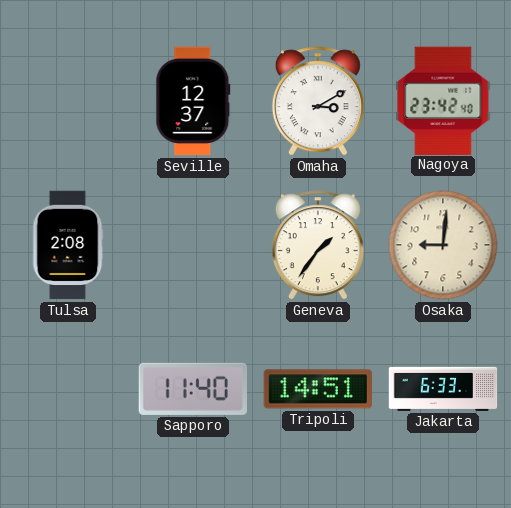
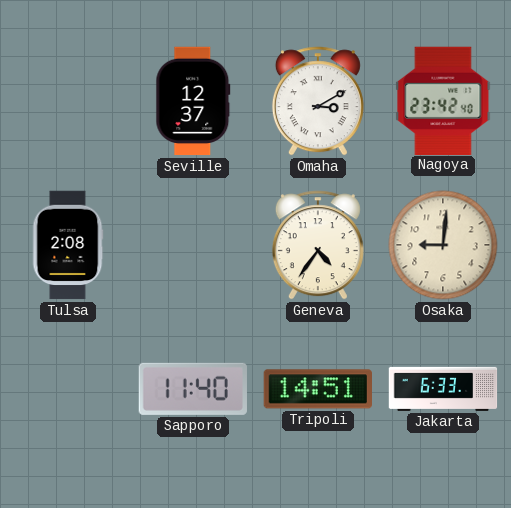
Geneva: 1:36 -> 4:36 (318, 245)
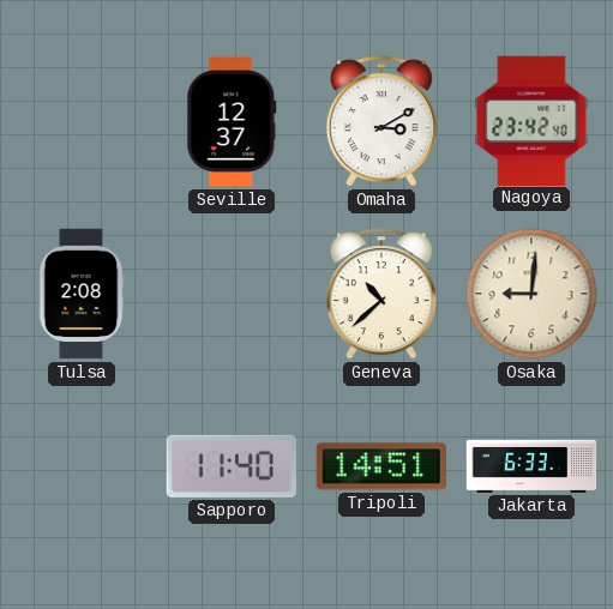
Geneva: 4:36 -> 10:38 (381, 294)
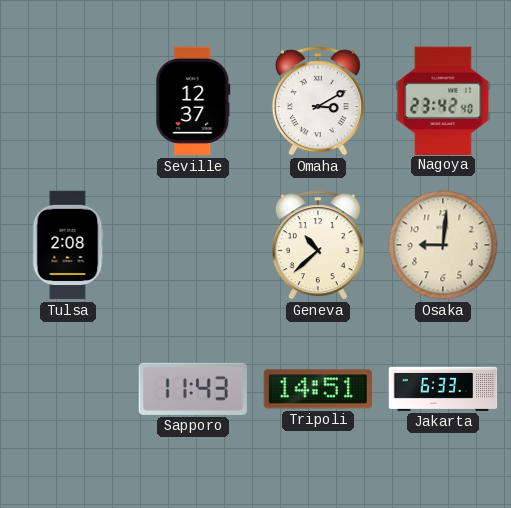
Sapporo: 11:40 -> 11:43 (192, 389)
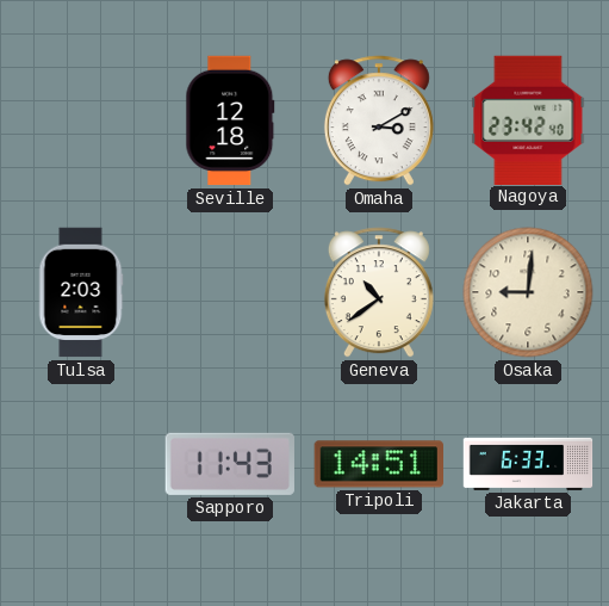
Seville: 12:37 -> 12:18 (230, 120)
Tulsa: 2:08 -> 2:03 (81, 292)
Geneva: 10:38 -> 10:39 (379, 292)
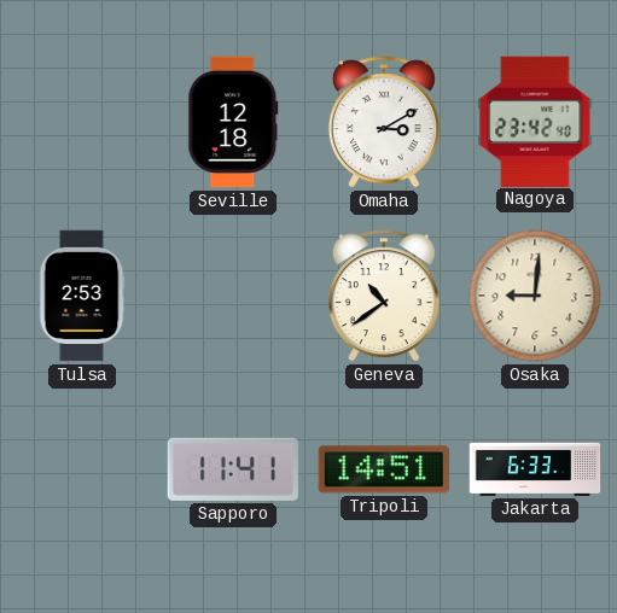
Tulsa: 2:03 -> 2:53 (82, 296)
Sapporo: 11:43 -> 11:41 (232, 469)
